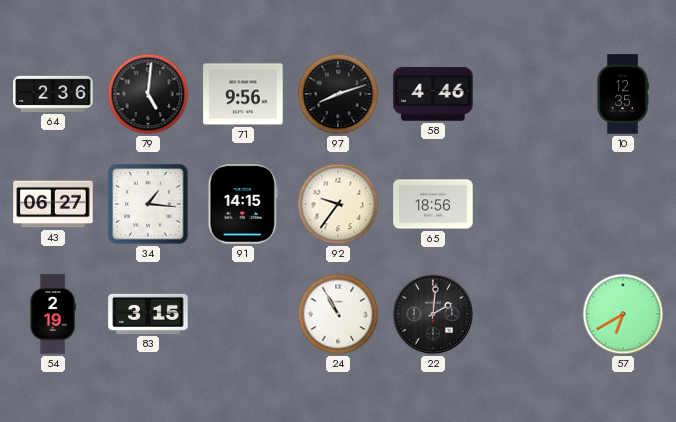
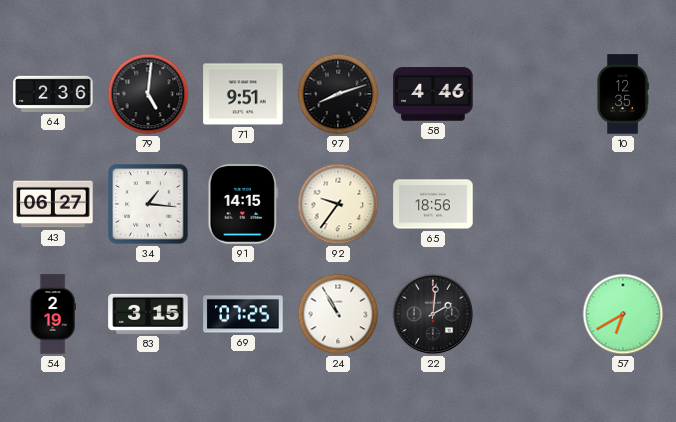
71: 9:56 -> 9:51 (243, 94)
69: none -> 07:25 (243, 314)
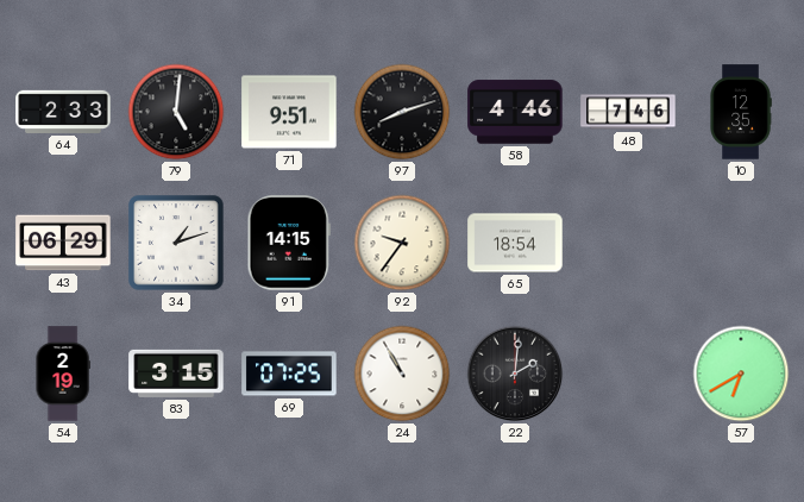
64: 2:36 -> 2:33 (63, 112)
48: none -> 7:46 (628, 112)
43: 06:27 -> 06:29 (63, 243)
34: 1:16 -> 1:12 (176, 243)
65: 18:56 -> 18:54 (515, 243)
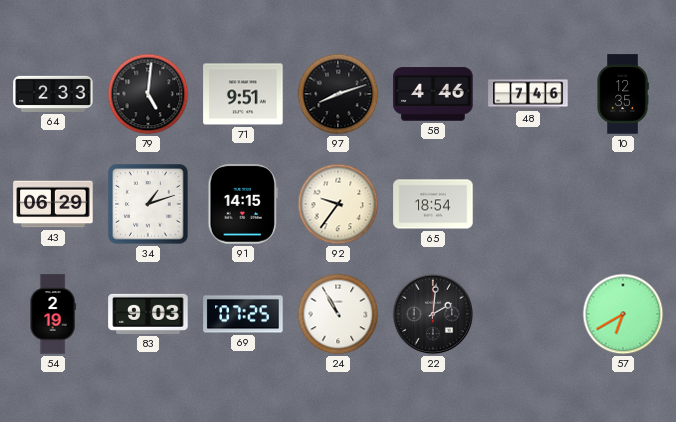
83: 3:15 -> 9:03 (148, 314)
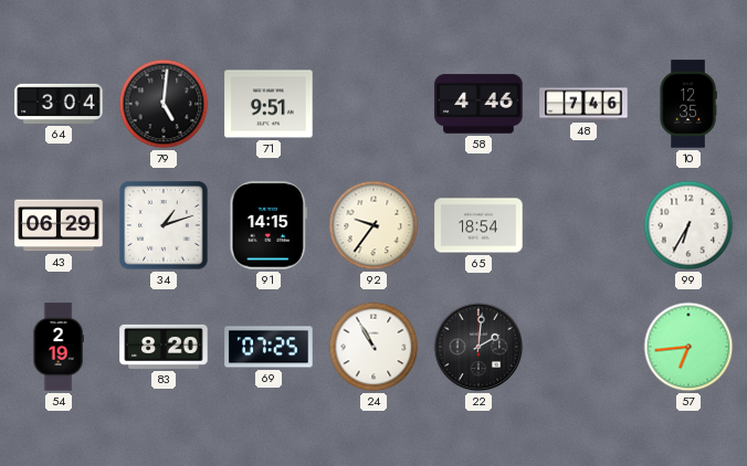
64: 2:33 -> 3:04 (59, 104)
97: 8:12 -> none (338, 94)
99: none -> 6:35 (688, 225)
83: 9:03 -> 8:20 (164, 347)
57: 6:40 -> 6:44 (688, 347)
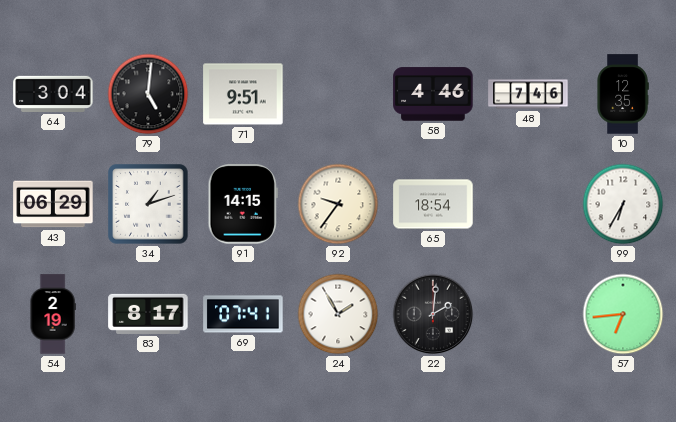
83: 8:20 -> 8:17 (148, 314)
69: 07:25 -> 07:41 (243, 314)
24: 10:55 -> 1:55 (338, 314)
